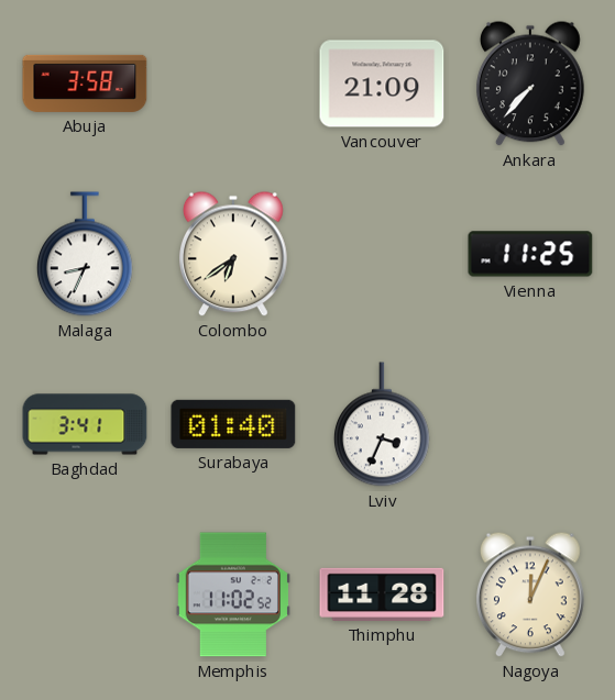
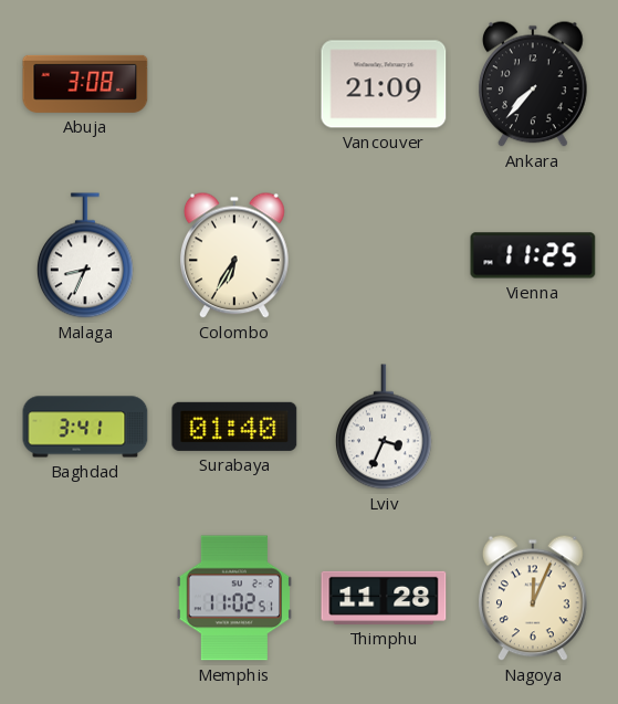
Abuja: 3:58 -> 3:08 (85, 84)
Colombo: 6:39 -> 6:35 (235, 255)
Memphis: 11:02:52 -> 11:02:51 (233, 598)
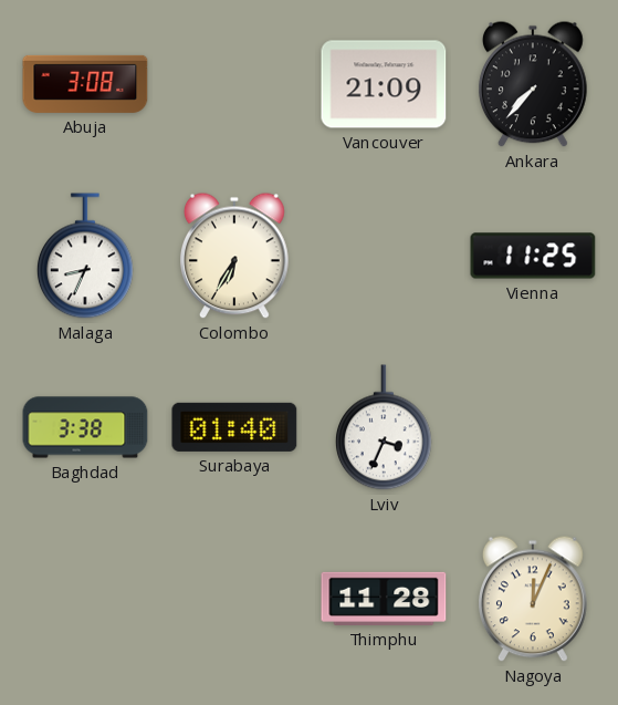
Baghdad: 3:41 -> 3:38 (85, 427)
Memphis: 11:02 -> none (233, 598)
